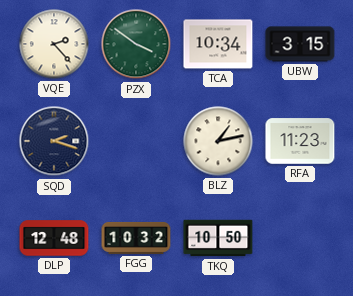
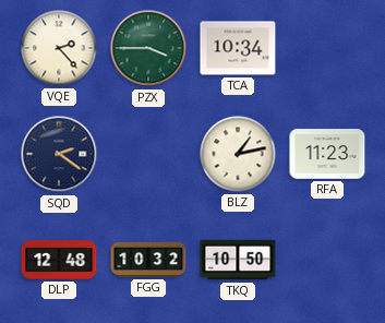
PZX: 3:51 -> 3:45 (148, 48)
UBW: 3:15 -> none (300, 44)
SQD: 2:18 -> 2:21 (59, 154)
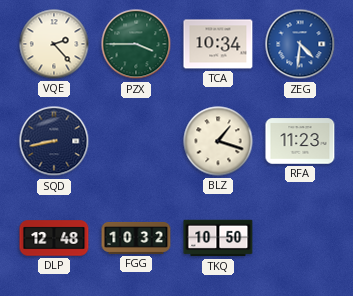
ZEG: none -> 4:31 (300, 44)
SQD: 2:21 -> 8:43 (54, 141)
BLZ: 1:13 -> 1:18 (218, 141)
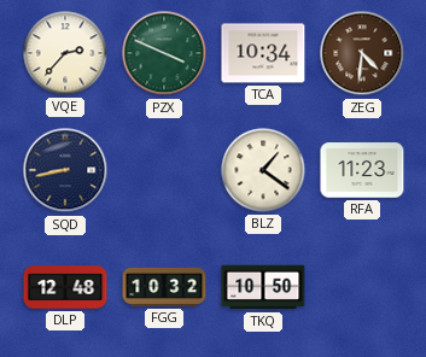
VQE: 2:23 -> 2:37 (65, 53)
PZX: 3:45 -> 3:49 (164, 53)
ZEG dial: blue -> brown (362, 53)
BLZ: 1:18 -> 1:21 (263, 170)
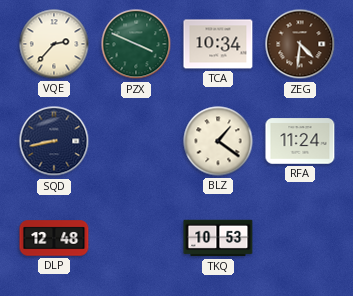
RFA: 11:23 -> 11:24 (300, 141)
FGG: 10:32 -> none (164, 287)
TKQ: 10:50 -> 10:53 (218, 238)
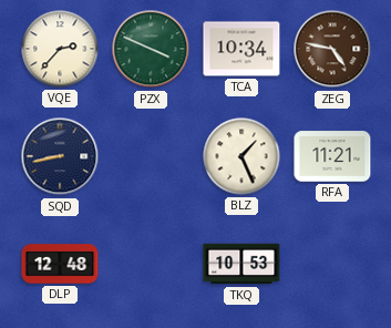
ZEG: 4:31 -> 4:47 (332, 49)
BLZ: 1:21 -> 1:26 (241, 156)
RFA: 11:24 -> 11:21 (332, 156)
